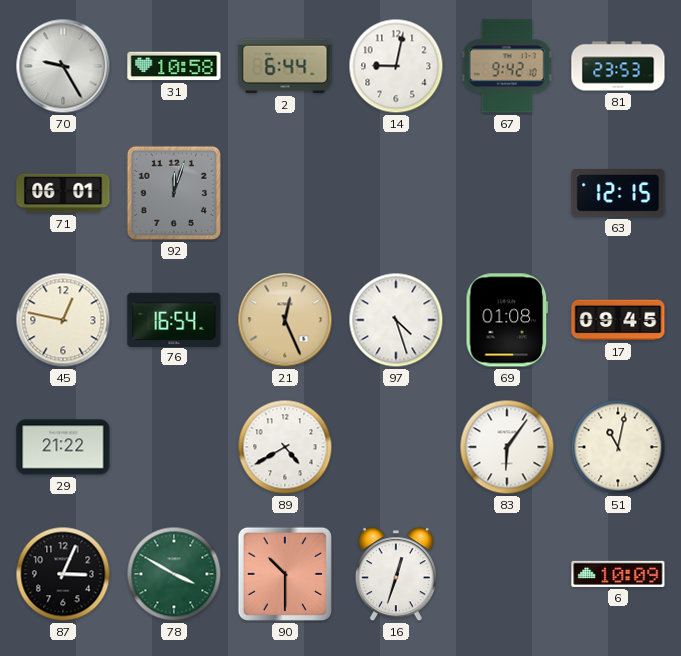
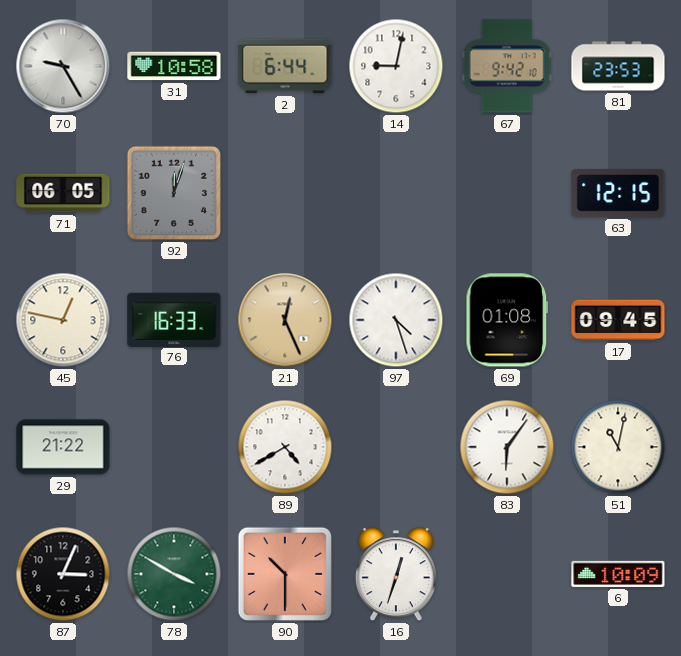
71: 06:01 -> 06:05 (63, 193)
76: 16:54 -> 16:33 (174, 319)
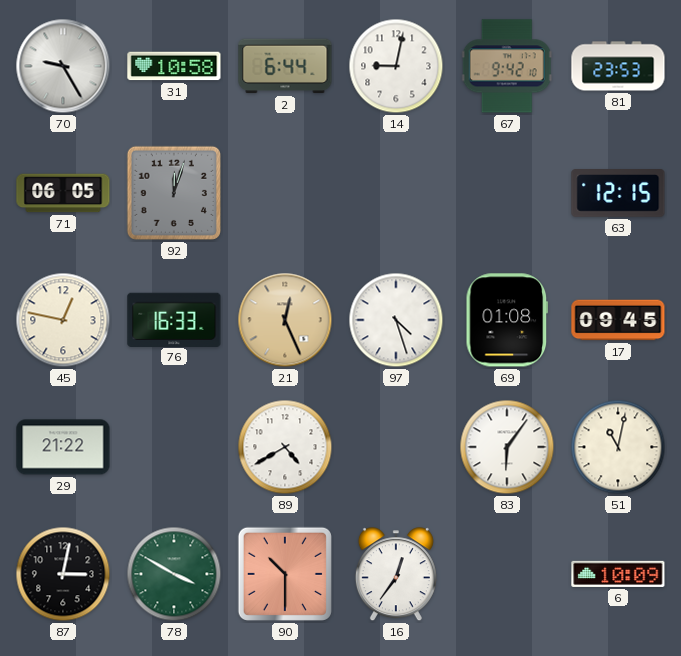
87: 3:04 -> 3:02 (63, 574)
16: 12:33 -> 12:36 (396, 575)
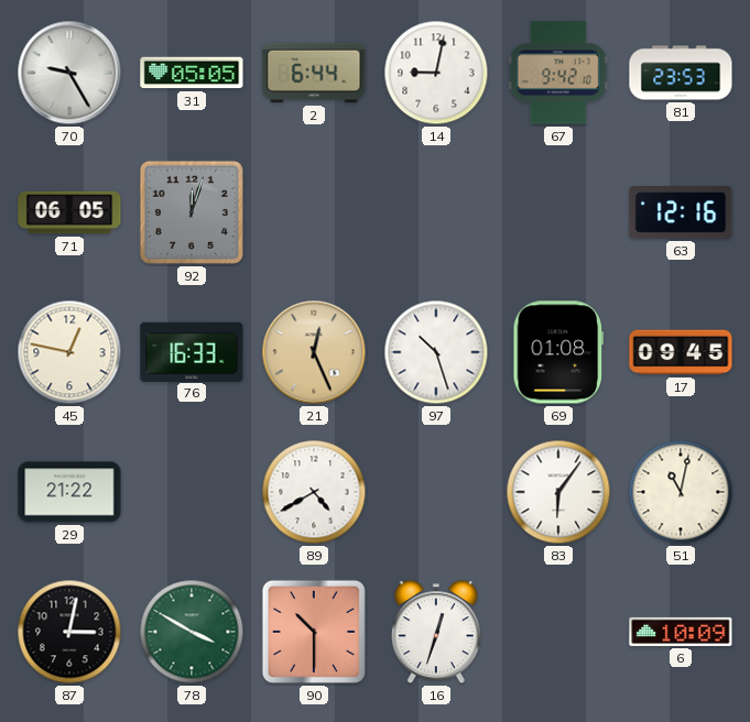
31: 10:58 -> 05:05 (192, 73)
63: 12:15 -> 12:16 (681, 214)
97: 4:27 -> 10:27 (436, 352)
16: 12:36 -> 12:33 (436, 633)
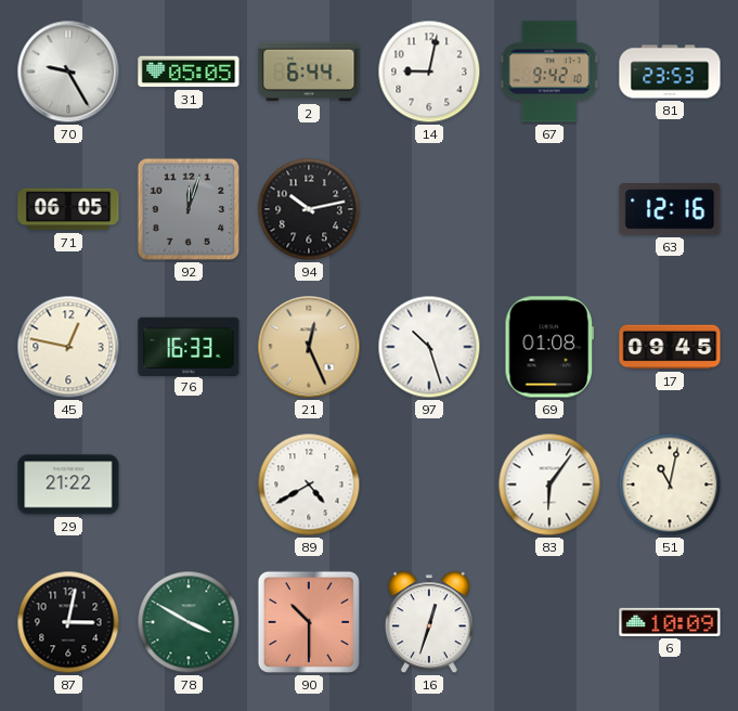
94: none -> 10:13 (309, 209)
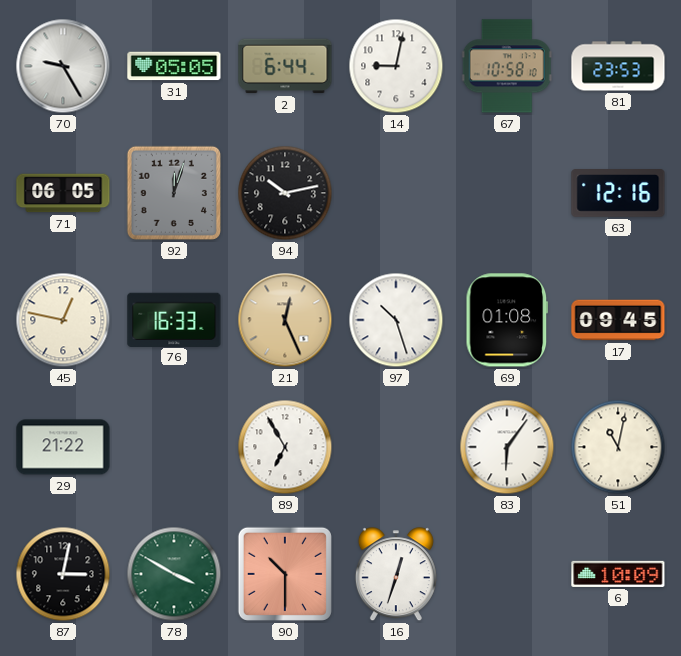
67: 9:42 -> 10:58 (507, 66)
89: 4:40 -> 6:55 (285, 447)
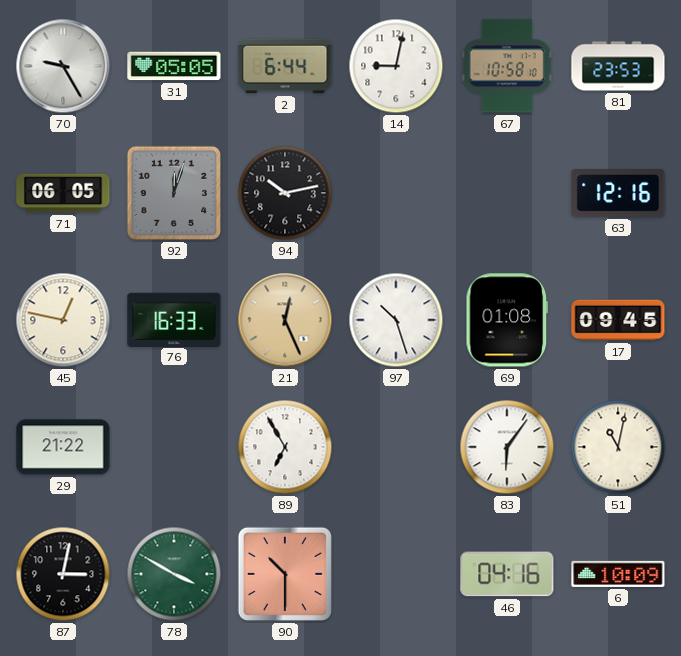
16: 12:33 -> none (396, 575)
46: none -> 04:16 (507, 574)
